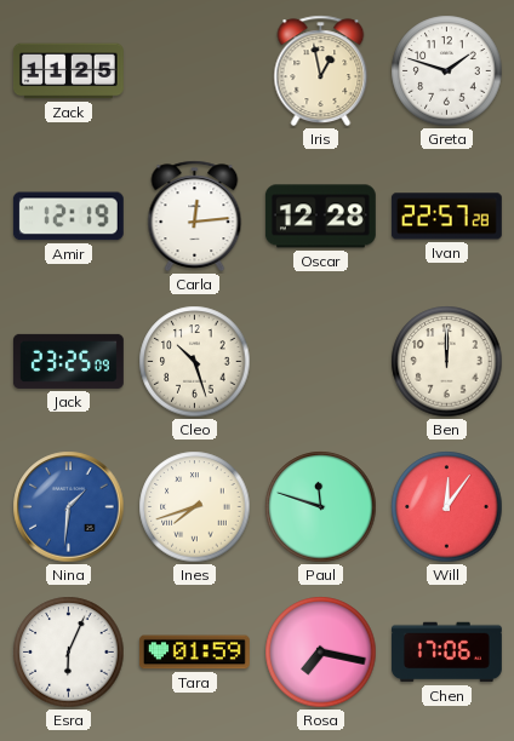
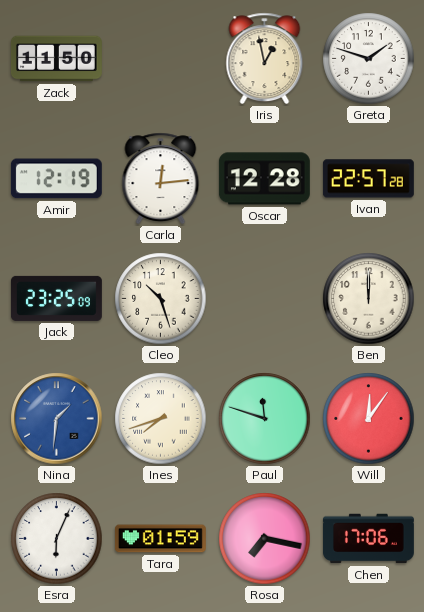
Zack: 11:25 -> 11:50 (56, 59)
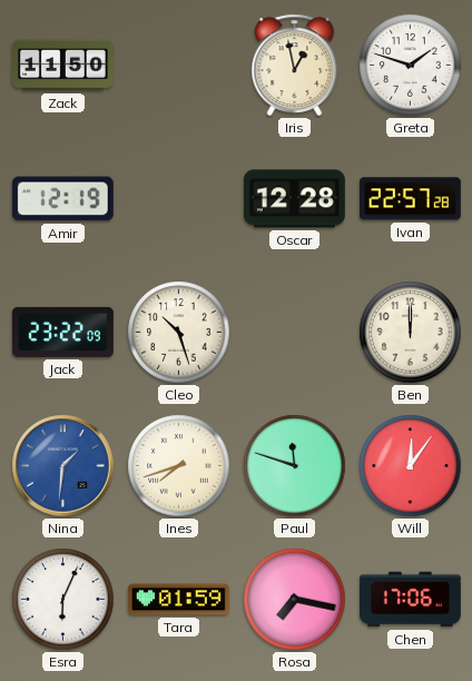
Carla: 12:14 -> none (161, 178)
Jack: 23:25 -> 23:22 (62, 332)
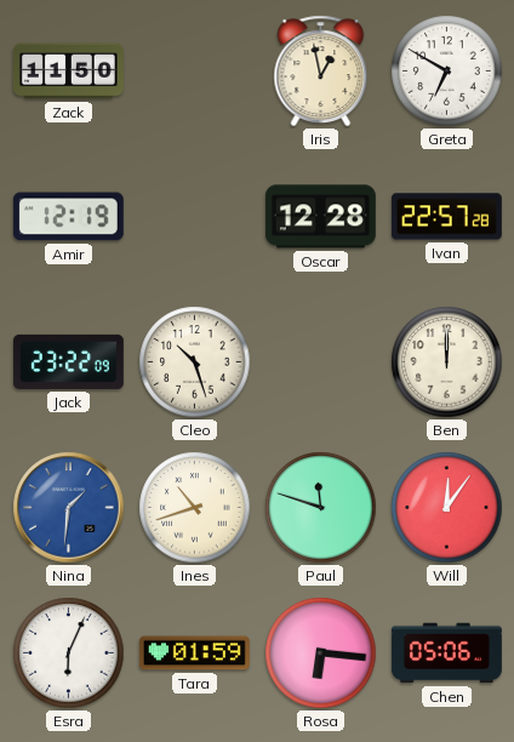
Greta: 1:48 -> 6:50 (447, 72)
Ines: 7:42 -> 10:42 (195, 508)
Rosa: 7:17 -> 6:16 (321, 653)
Chen: 17:06 -> 05:06 (446, 653)
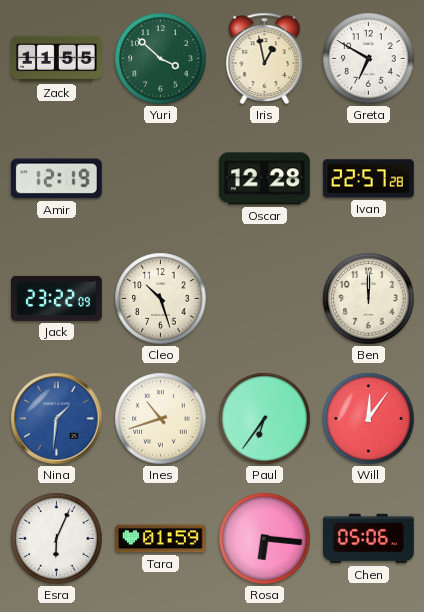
Zack: 11:50 -> 11:55 (56, 59)
Yuri: none -> 3:52 (161, 59)
Paul: 11:48 -> 6:36 (265, 419)
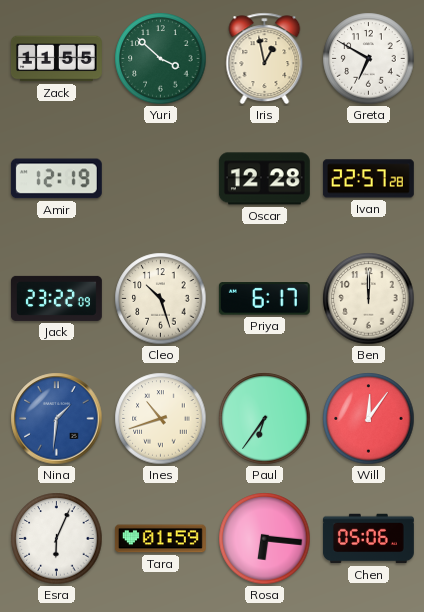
Priya: none -> 6:17 (264, 299)
